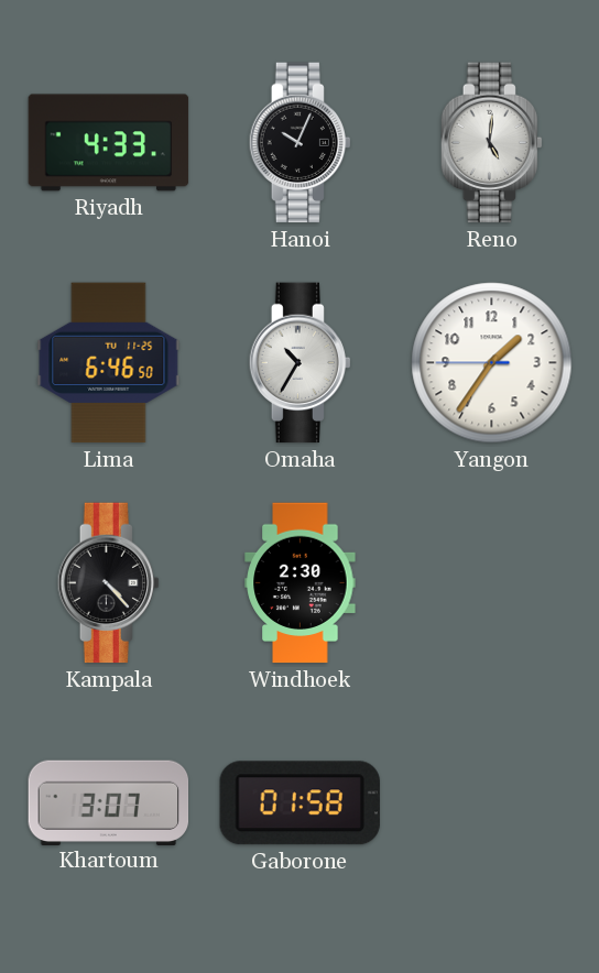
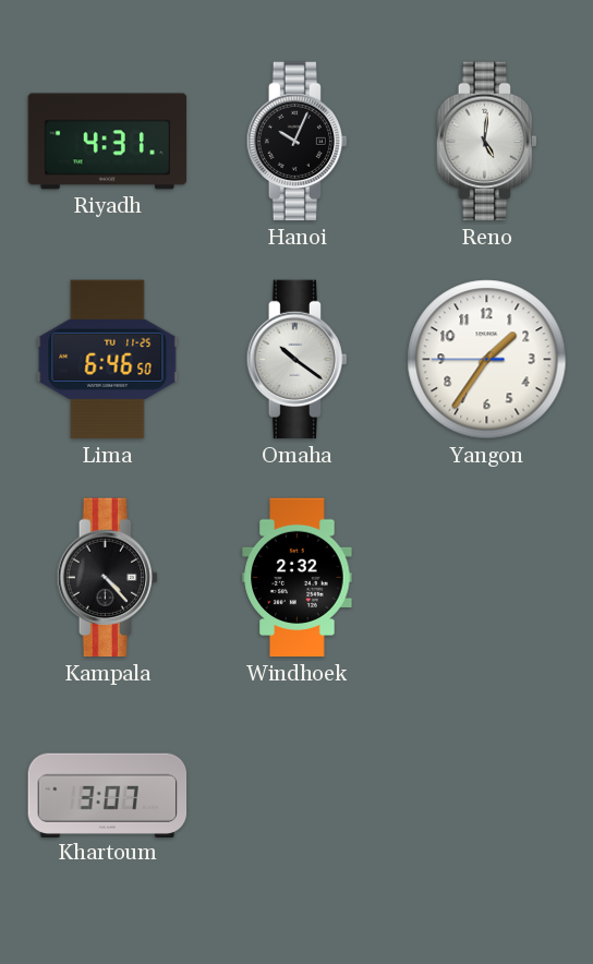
Riyadh: 4:33 -> 4:31 (108, 142)
Omaha: 10:35 -> 10:21 (296, 360)
Windhoek: 2:30 -> 2:32 (298, 578)
Gaborone: 01:58 -> none (299, 803)
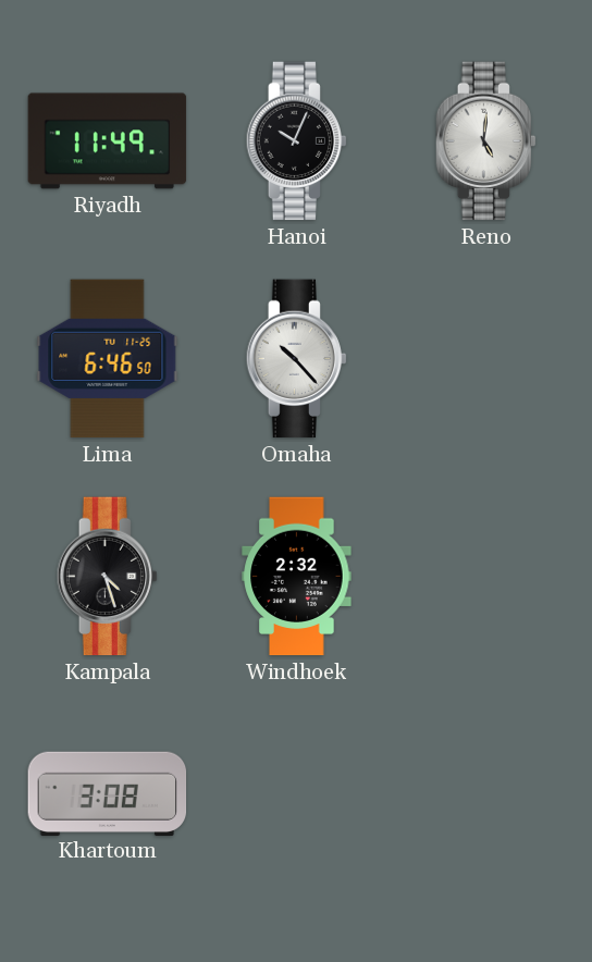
Riyadh: 4:31 -> 11:49 (108, 141)
Omaha: 10:21 -> 10:23 (296, 359)
Yangon: 1:35 -> none (487, 360)
Kampala: 4:23 -> 4:27 (107, 577)
Khartoum: 3:07 -> 3:08 (108, 793)
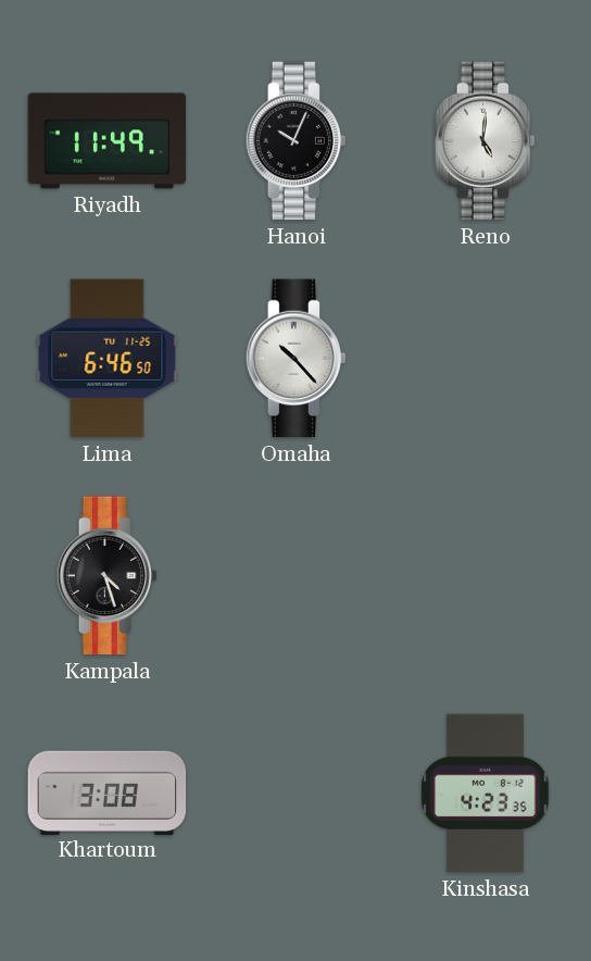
Windhoek: 2:32 -> none (297, 577)
Kinshasa: none -> 4:23 (486, 794)
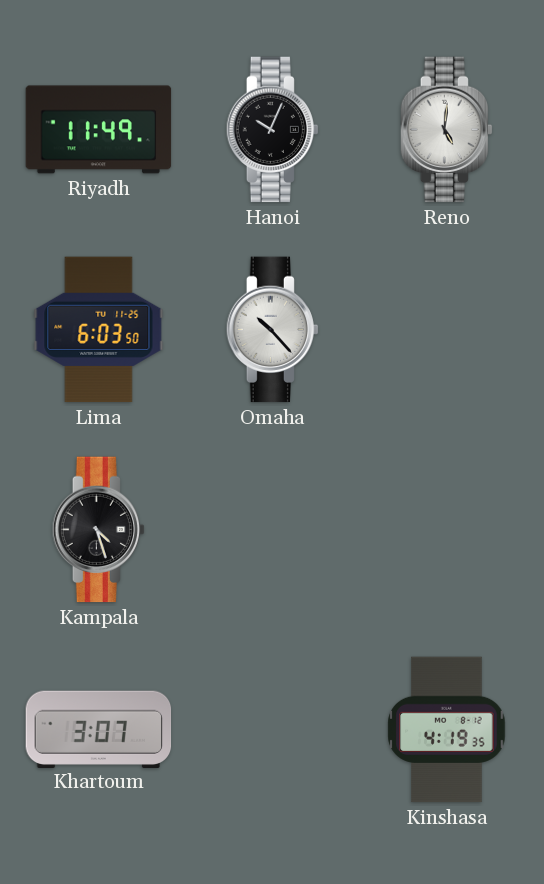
Lima: 6:46 -> 6:03 (99, 330)
Khartoum: 3:08 -> 3:07 (99, 729)
Kinshasa: 4:23 -> 4:19 (447, 730)
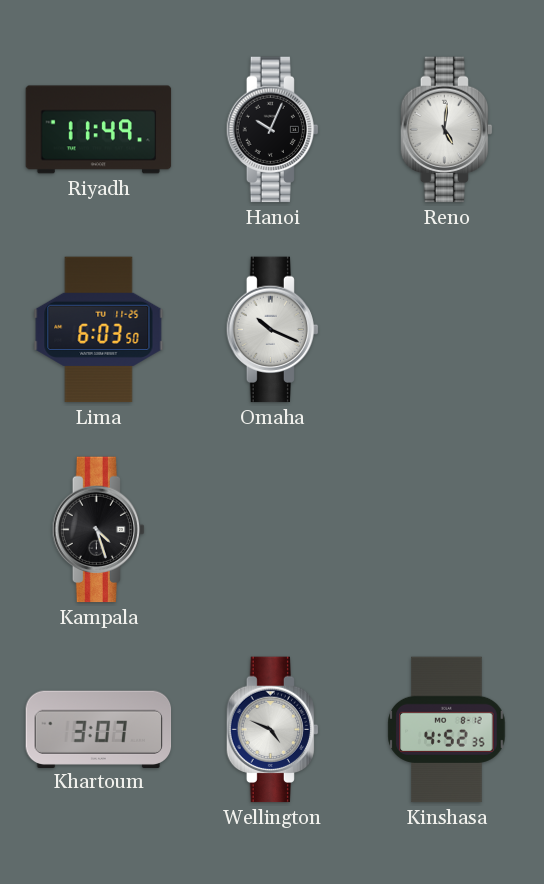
Omaha: 10:23 -> 10:19 (272, 330)
Wellington: none -> 4:49 (272, 730)
Kinshasa: 4:19 -> 4:52 (447, 730)
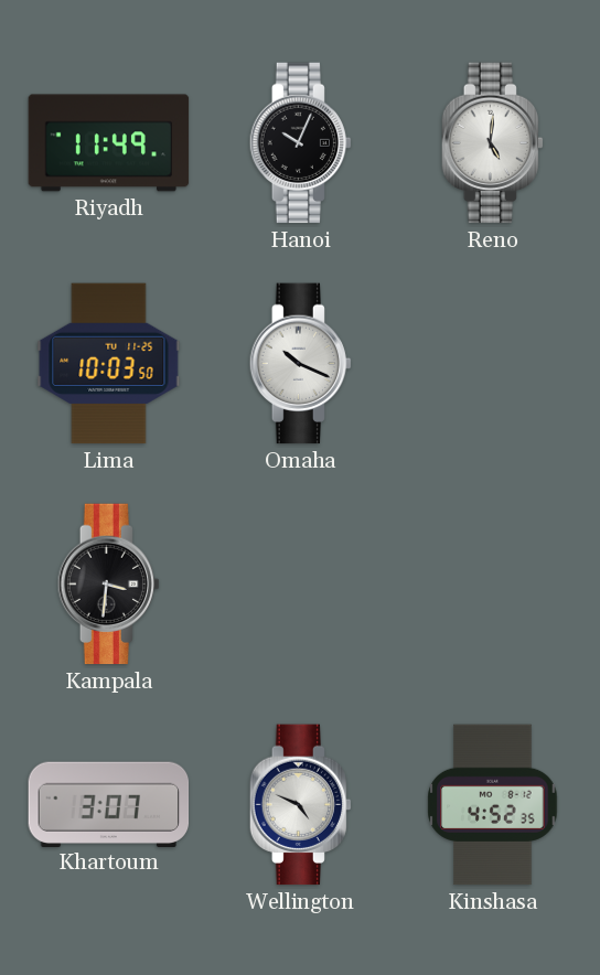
Lima: 6:03 -> 10:03 (109, 364)
Kampala: 4:27 -> 3:31 (108, 585)
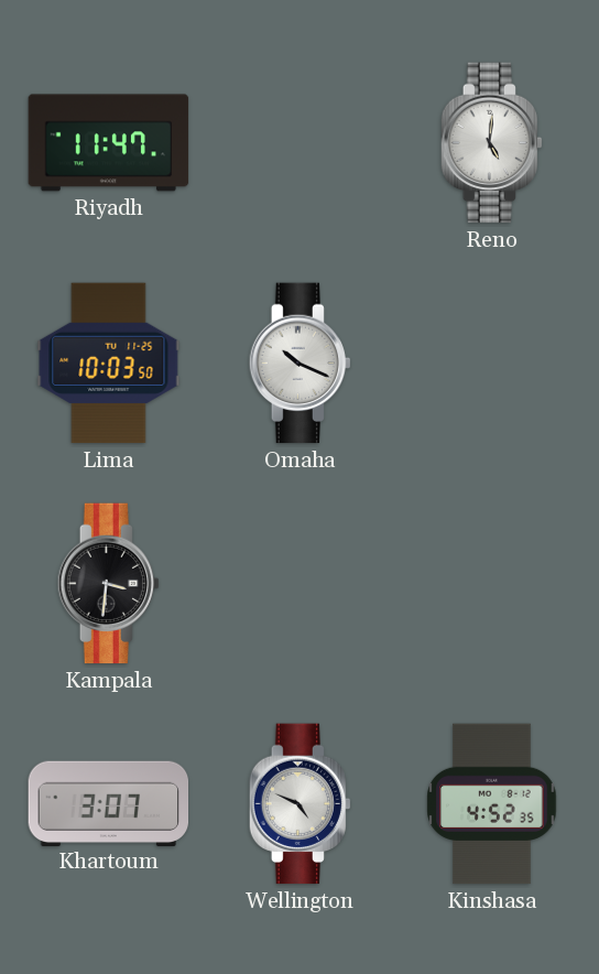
Riyadh: 11:49 -> 11:47 (109, 143)
Hanoi: 10:04 -> none (300, 143)
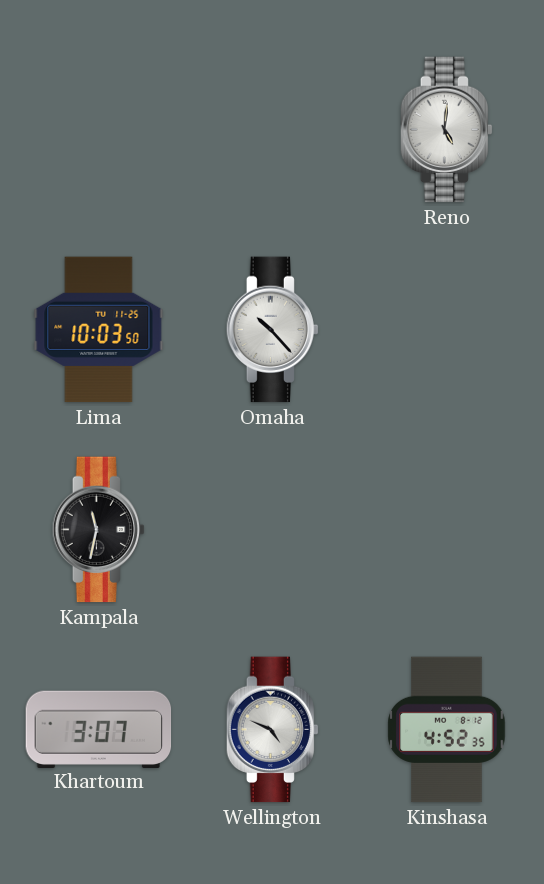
Riyadh: 11:47 -> none (109, 143)
Omaha: 10:19 -> 10:23 (272, 330)
Kampala: 3:31 -> 11:32 (98, 530)
